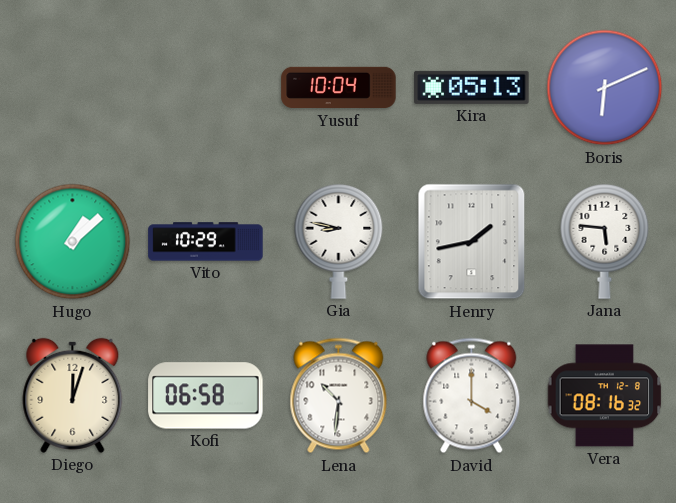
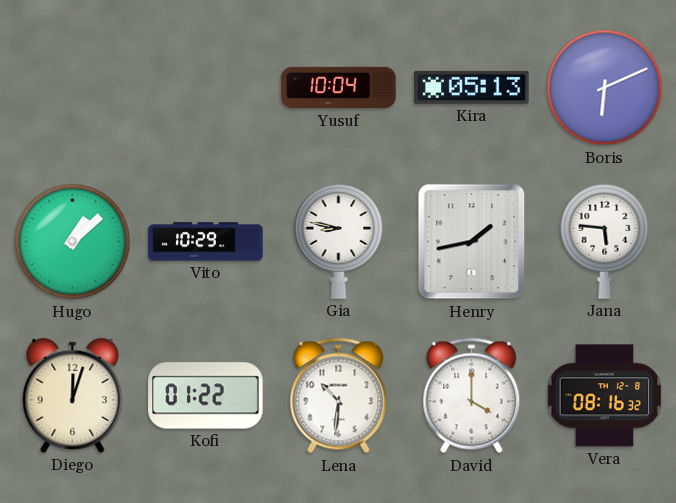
Kofi: 06:58 -> 01:22 (206, 396)
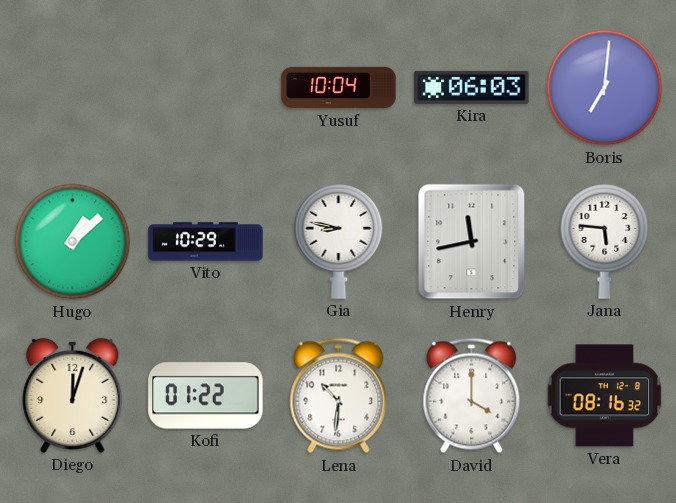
Kira: 05:13 -> 06:03 (472, 87)
Boris: 6:11 -> 7:01 (605, 88)
Henry: 1:43 -> 11:43 (472, 242)
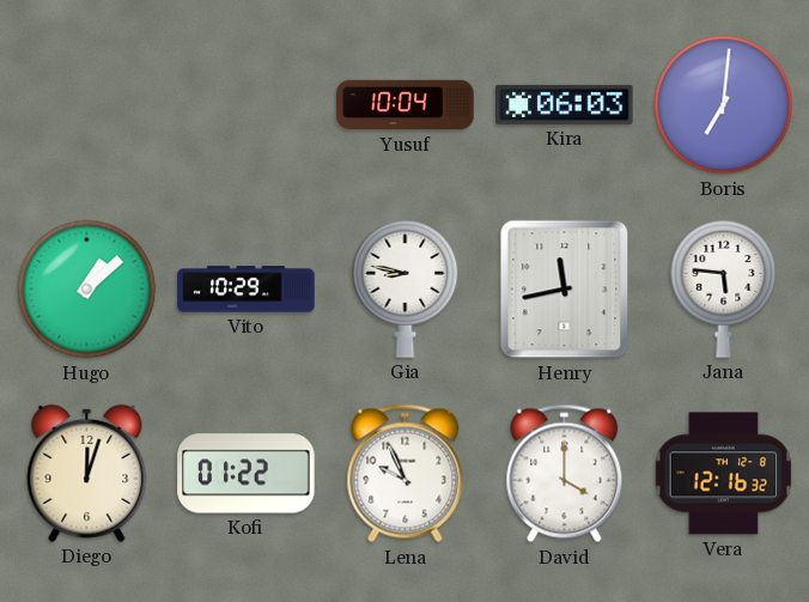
Lena: 10:31 -> 9:56 (406, 474)
Vera: 08:16 -> 12:16 (724, 474)
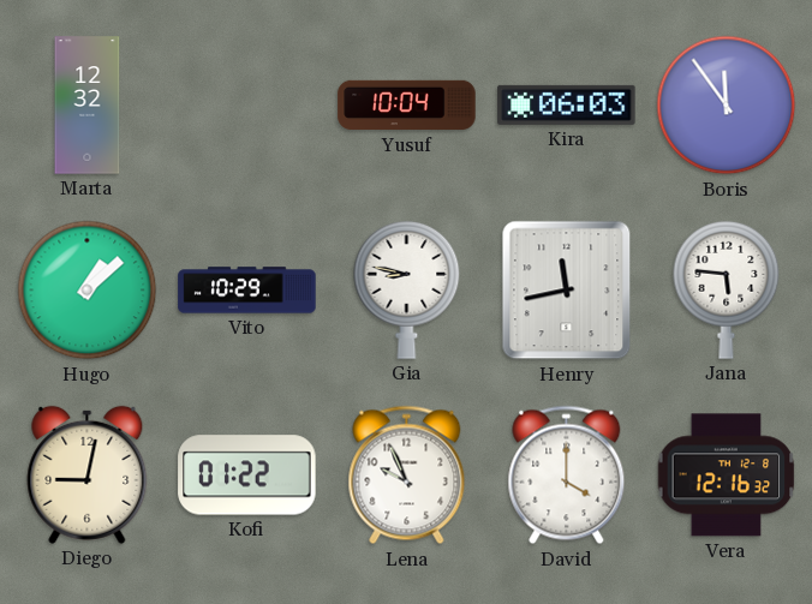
Marta: none -> 12:32 (88, 106)
Boris: 7:01 -> 11:54 (727, 106)
Diego: 12:03 -> 9:02 (88, 474)
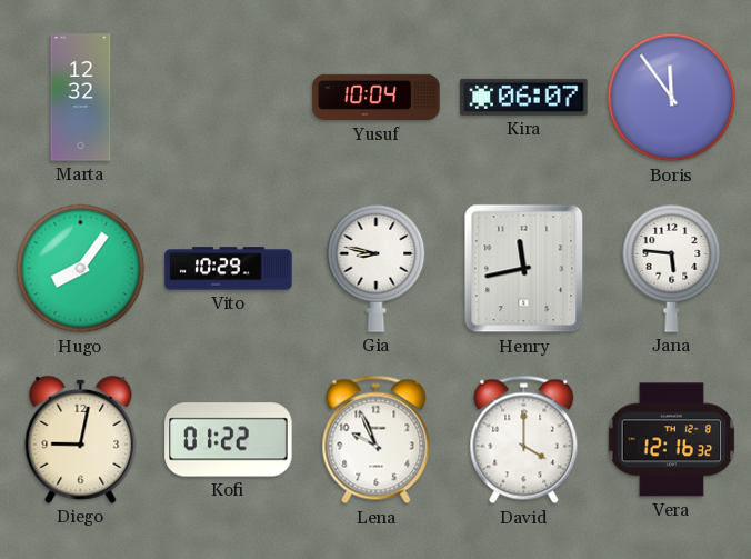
Kira: 06:03 -> 06:07 (524, 97)
Hugo: 1:08 -> 8:06 (81, 269)
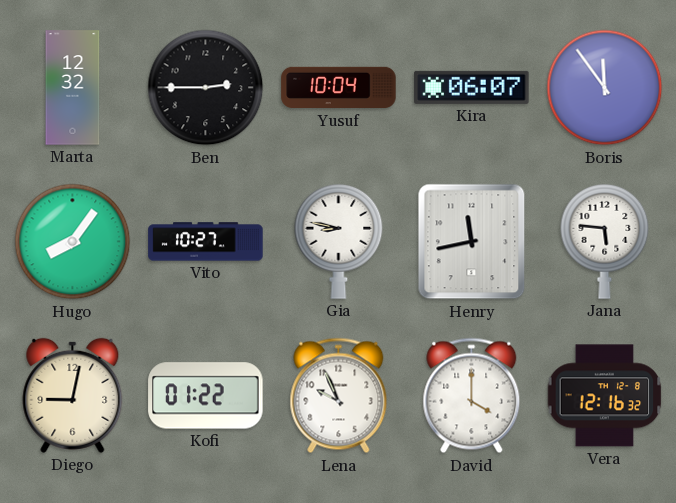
Ben: none -> 2:45 (206, 88)
Vito: 10:29 -> 10:27 (206, 242)
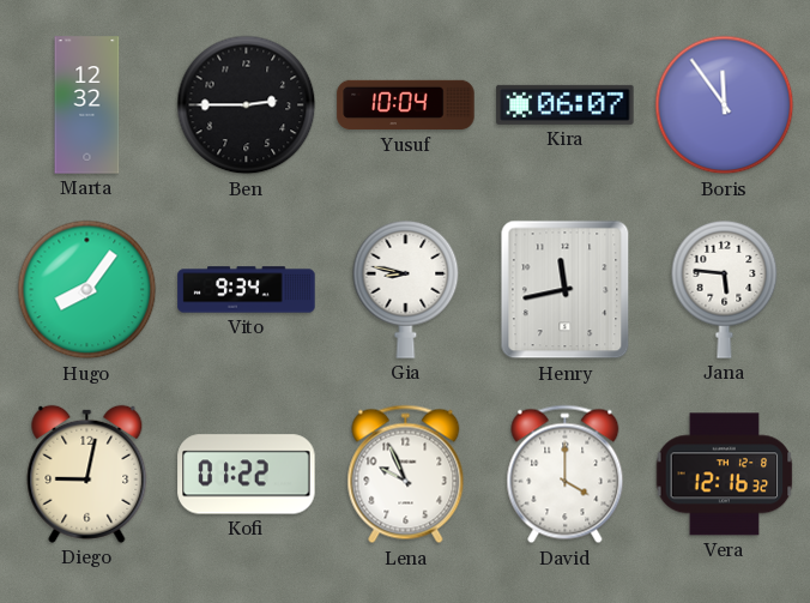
Vito: 10:27 -> 9:34 (247, 290)
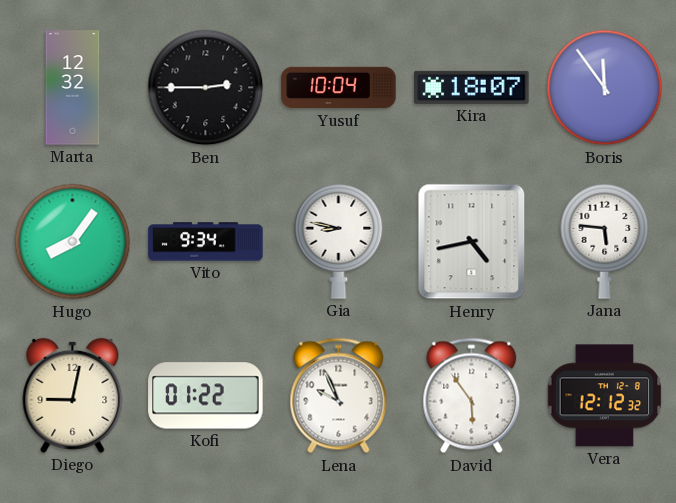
Kira: 06:07 -> 18:07 (472, 87)
Henry: 11:43 -> 4:43 (472, 242)
David: 4:00 -> 5:54 (472, 396)
Vera: 12:16 -> 12:12 (605, 396)
